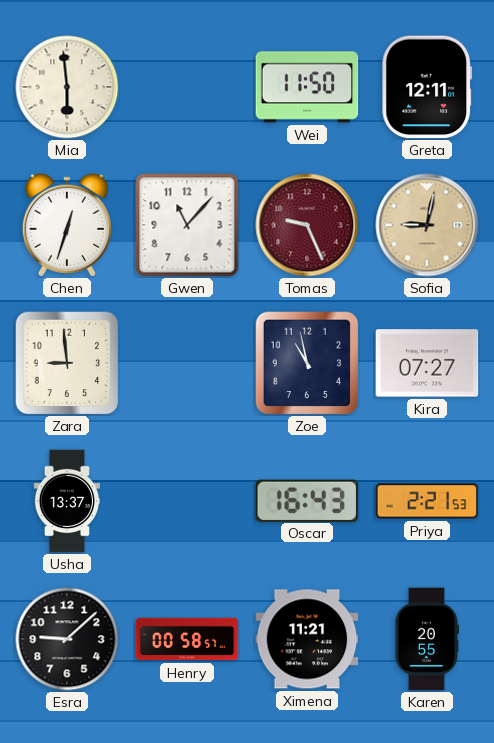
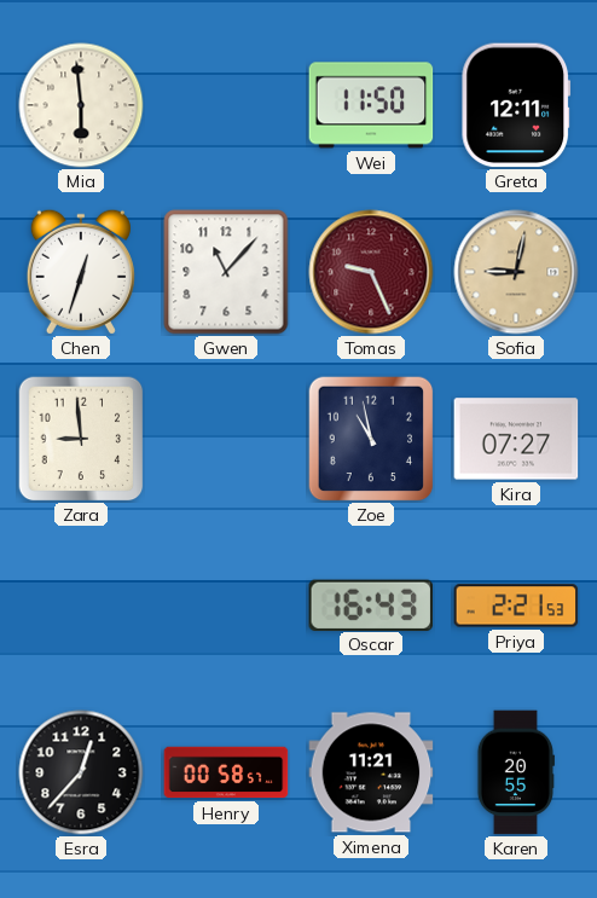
Usha: 13:37 -> none (67, 501)
Esra: 9:08 -> 12:37 (81, 772)
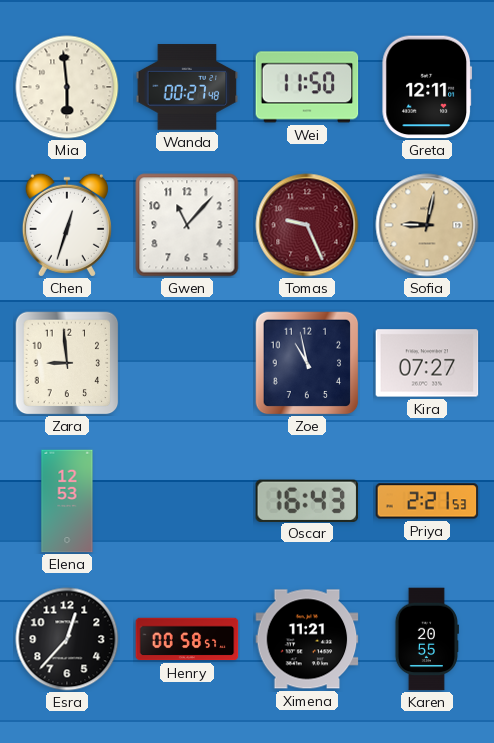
Wanda: none -> 00:27 (187, 87)
Elena: none -> 12:53 (67, 501)
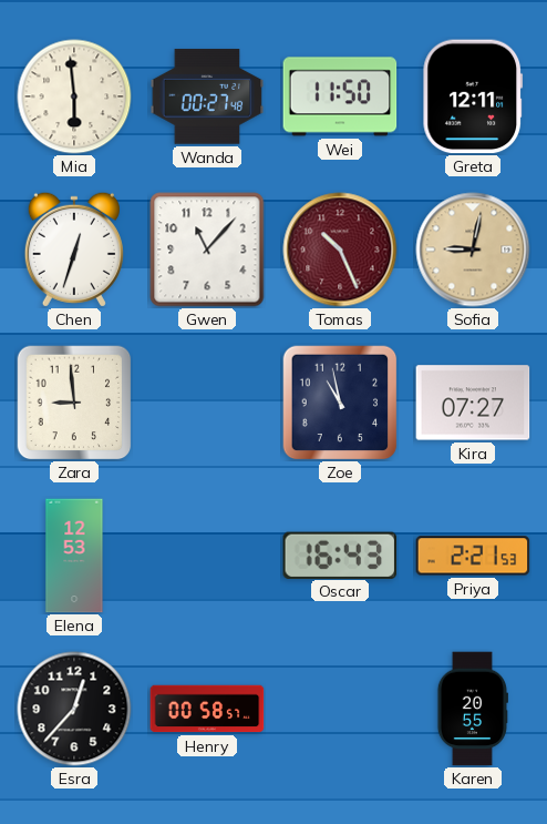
Tomas: 9:26 -> 10:26 (340, 250)
Ximena: 11:21 -> none (307, 639)
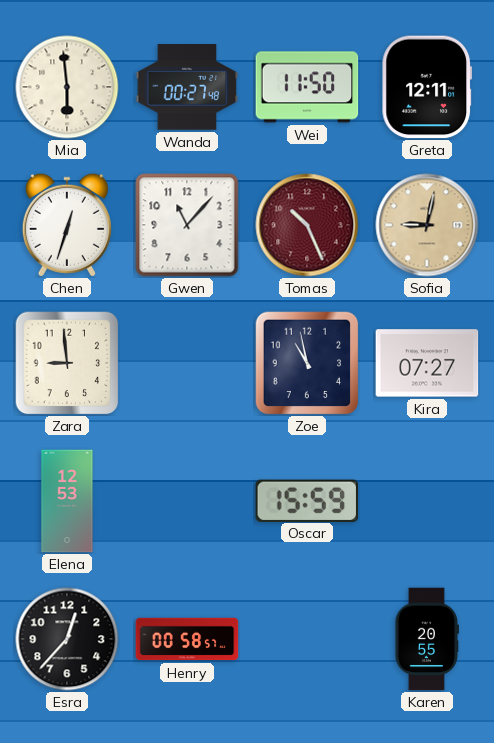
Oscar: 16:43 -> 15:59 (307, 500)
Priya: 2:21 -> none (473, 556)
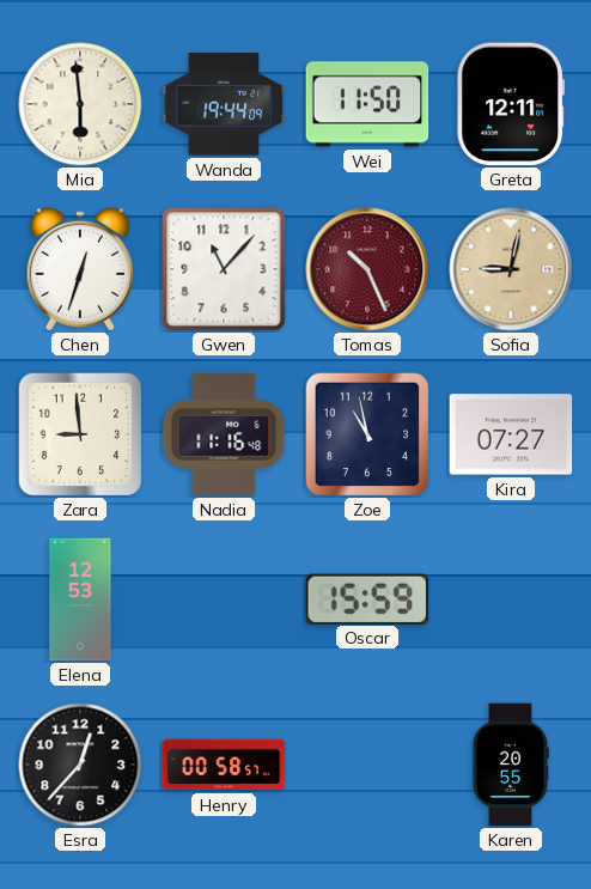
Wanda: 00:27 -> 19:44 (224, 104)
Nadia: none -> 11:16 (224, 436)
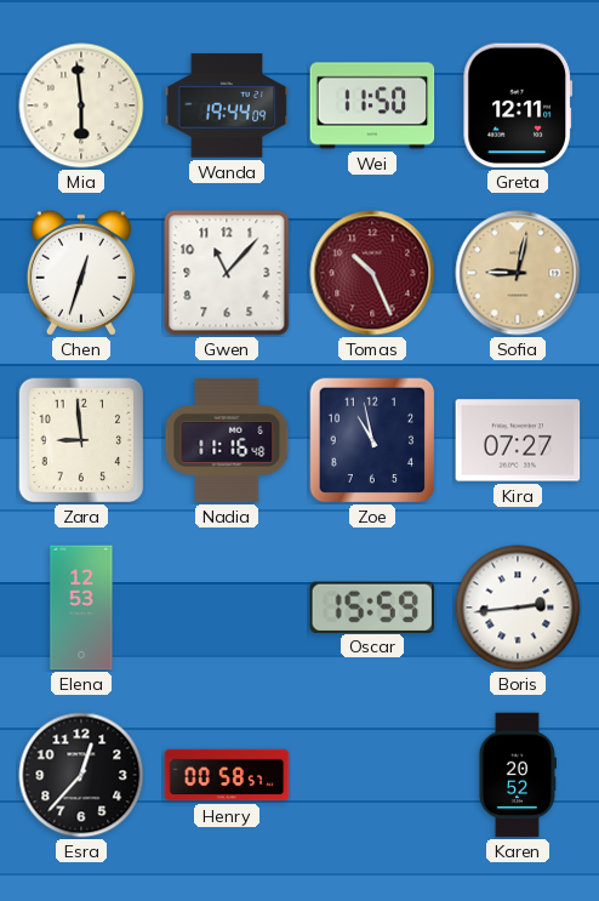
Boris: none -> 2:44 (518, 608)
Karen: 20:55 -> 20:52 (518, 775)
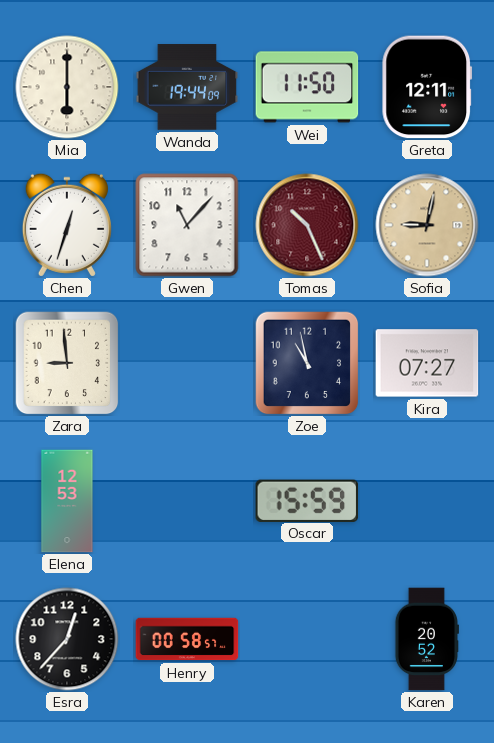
Mia: 5:59 -> 6:00 (67, 87)
Nadia: 11:16 -> none (227, 441)
Boris: 2:44 -> none (518, 608)
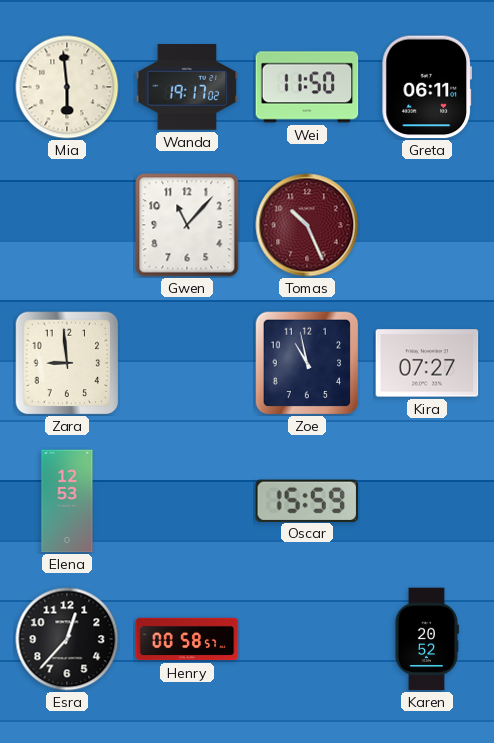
Mia: 6:00 -> 5:59 (67, 87)
Wanda: 19:44 -> 19:17 (187, 87)
Greta: 12:11 -> 06:11 (427, 87)
Chen: 12:33 -> none (67, 225)
Sofia: 9:02 -> none (427, 225)
